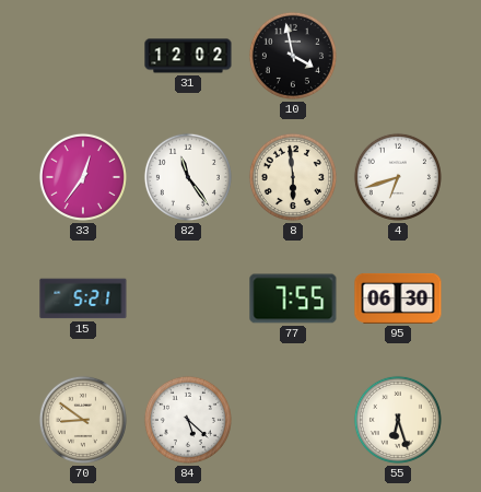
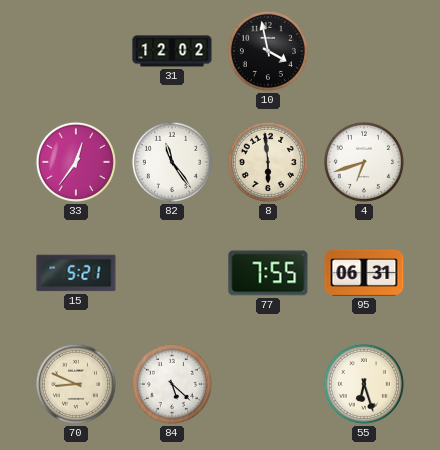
95: 06:30 -> 06:31 (364, 273)
70: 8:51 -> 8:49 (76, 384)
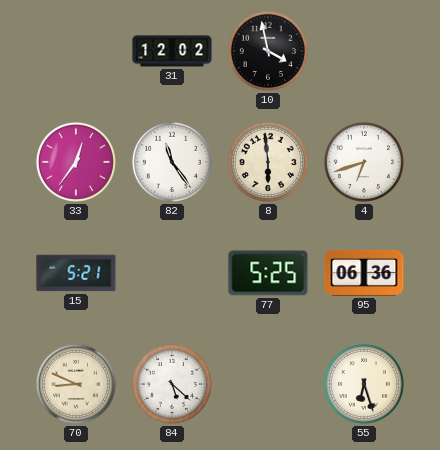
77: 7:55 -> 5:25 (268, 273)
95: 06:31 -> 06:36 (364, 273)
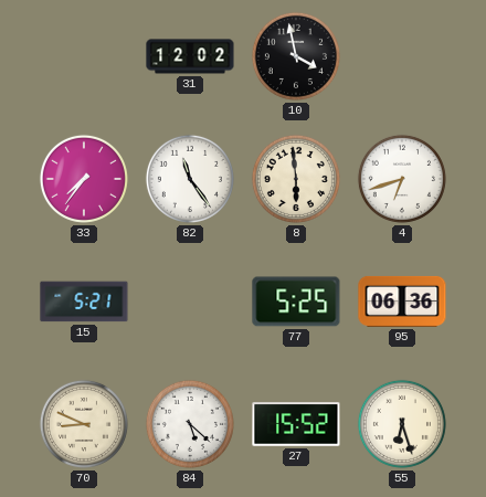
33: 12:36 -> 7:36 (84, 179)
27: none -> 15:52 (296, 424)
